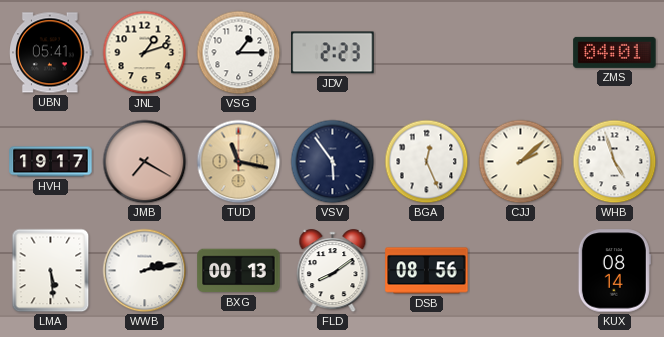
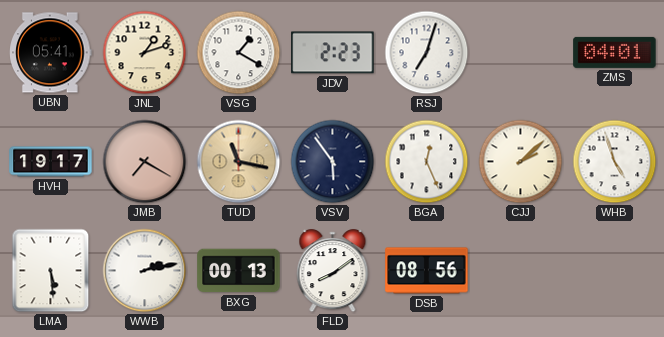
VSG: 1:15 -> 1:20 (239, 53)
RSJ: none -> 7:03 (427, 53)
KUX: 08:14 -> none (614, 271)
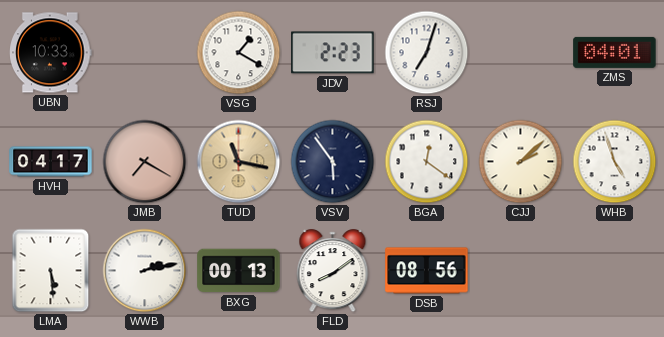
UBN: 05:41 -> 10:33 (51, 53)
JNL: 1:12 -> none (145, 53)
HVH: 19:17 -> 04:17 (51, 162)
BGA: 12:26 -> 12:21 (427, 162)
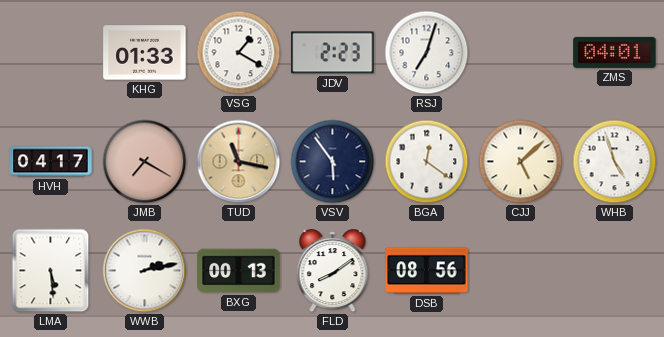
UBN: 10:33 -> none (51, 53)
KHG: none -> 01:33 (145, 53)
CJJ: 2:08 -> 5:08 (521, 162)
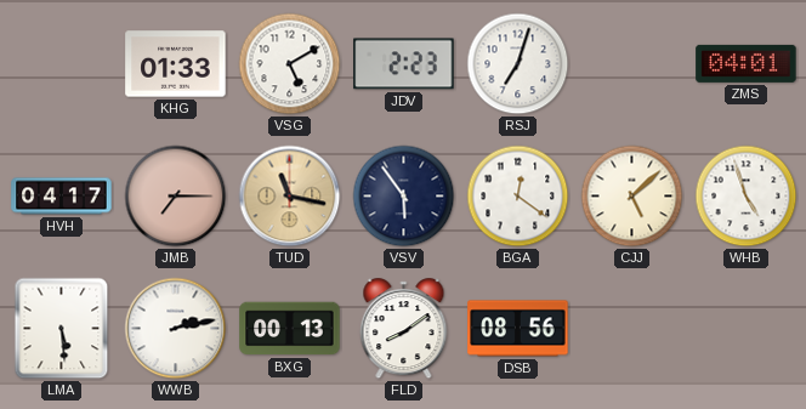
VSG: 1:20 -> 5:10 (290, 64)
JMB: 7:20 -> 7:15 (176, 197)
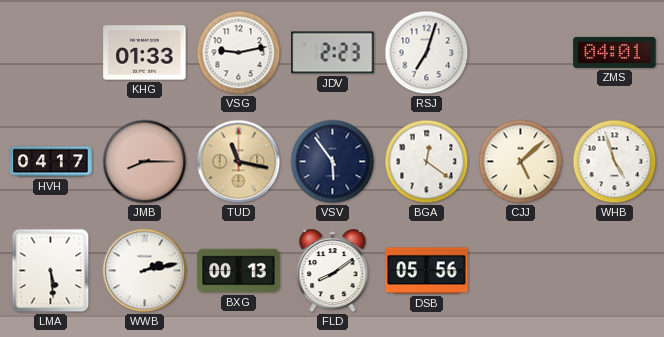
VSG: 5:10 -> 9:13 (239, 53)
JMB: 7:15 -> 8:15 (145, 162)
DSB: 08:56 -> 05:56 (427, 271)
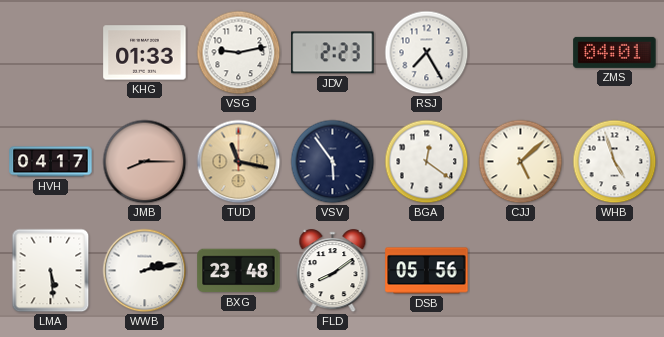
RSJ: 7:03 -> 7:25 (427, 53)
BXG: 00:13 -> 23:48 (239, 271)
